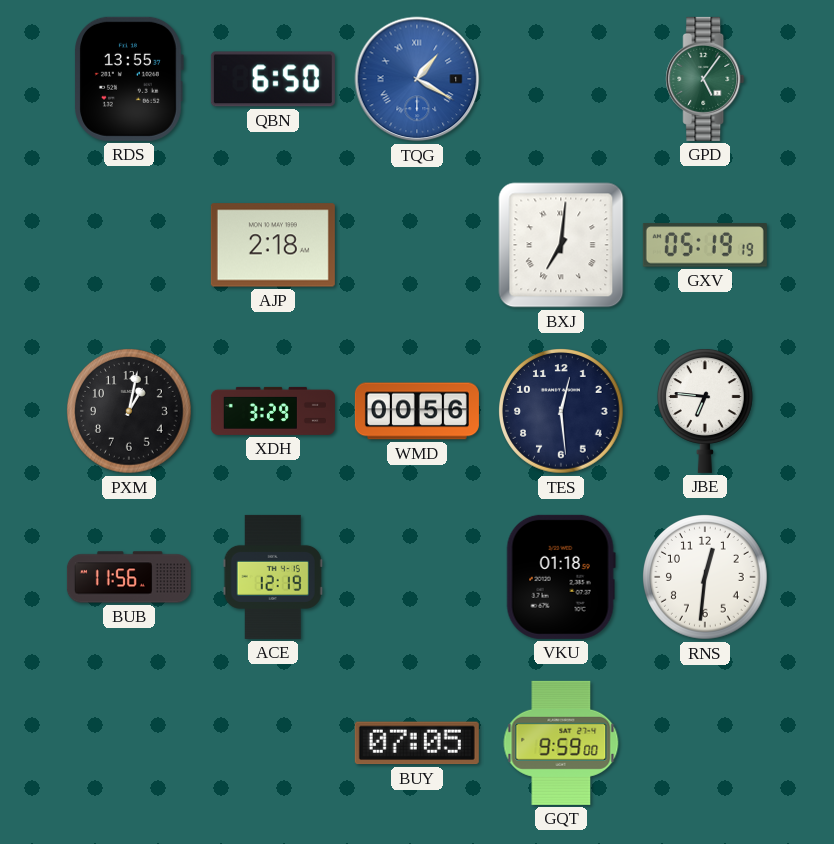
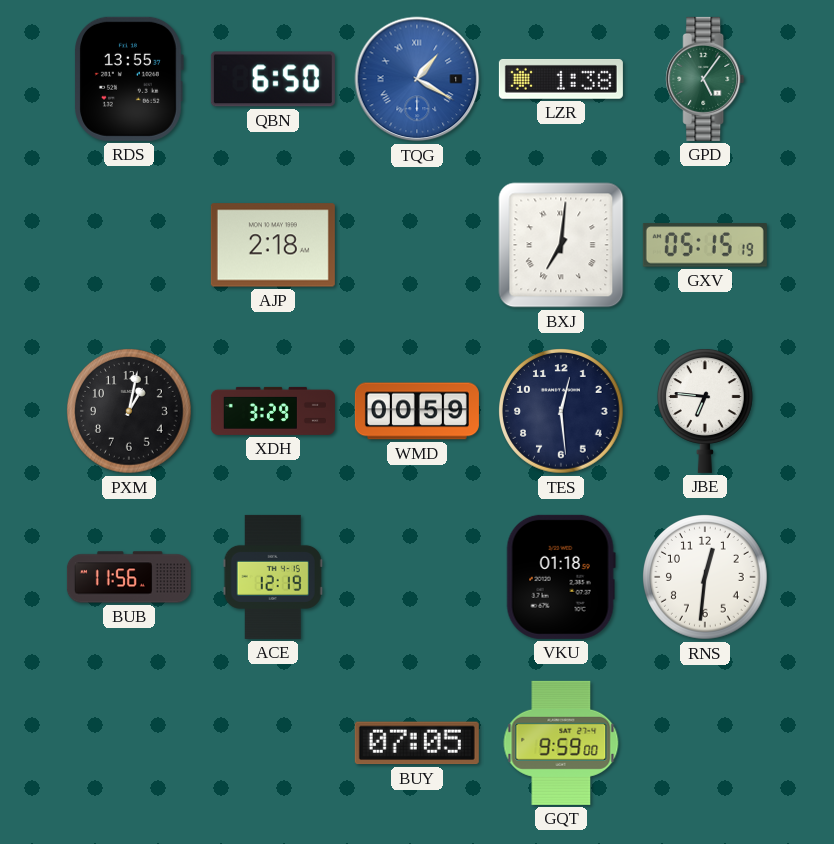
LZR: none -> 1:38 (561, 79)
GXV: 05:19 -> 05:15 (705, 245)
WMD: 00:56 -> 00:59 (417, 411)
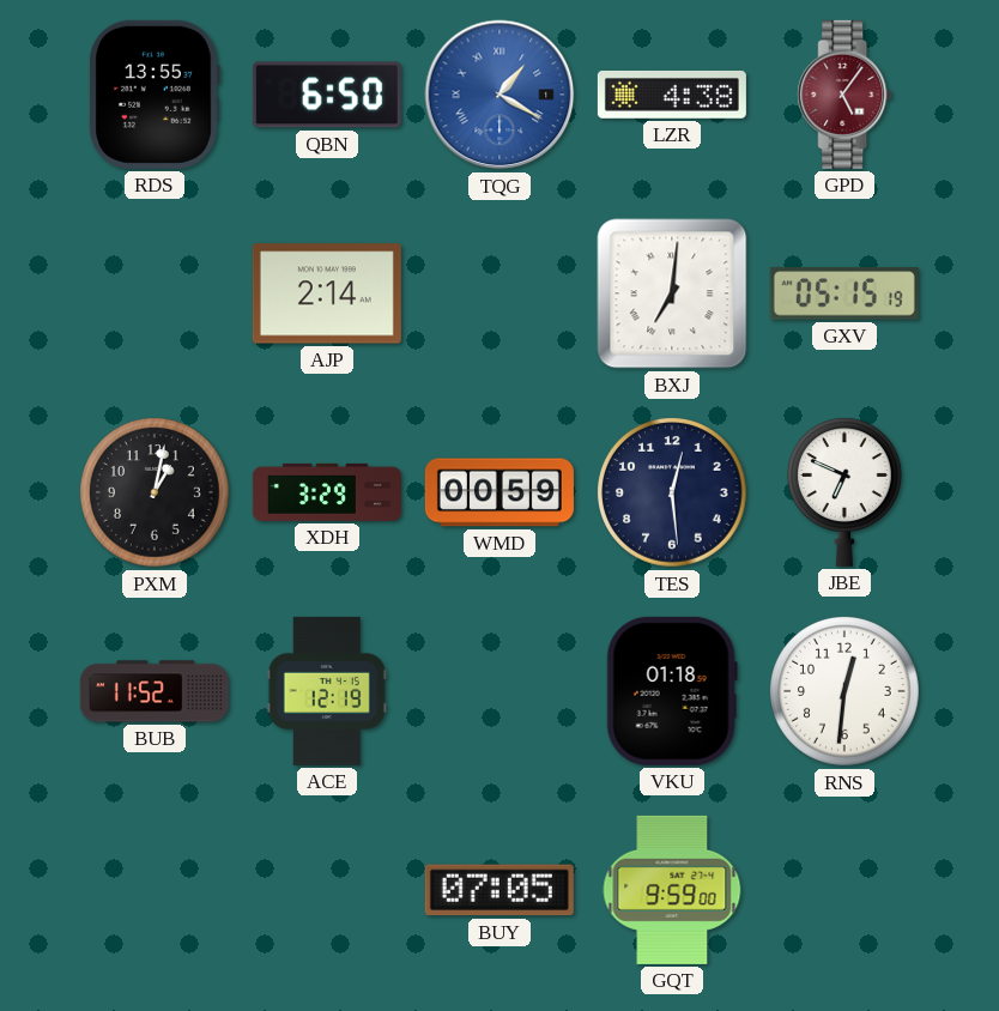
LZR: 1:38 -> 4:38 (672, 95)
GPD dial: green -> burgundy (844, 95)
AJP: 2:18 -> 2:14 (327, 293)
JBE: 6:46 -> 6:49 (844, 492)
BUB: 11:56 -> 11:52 (155, 691)
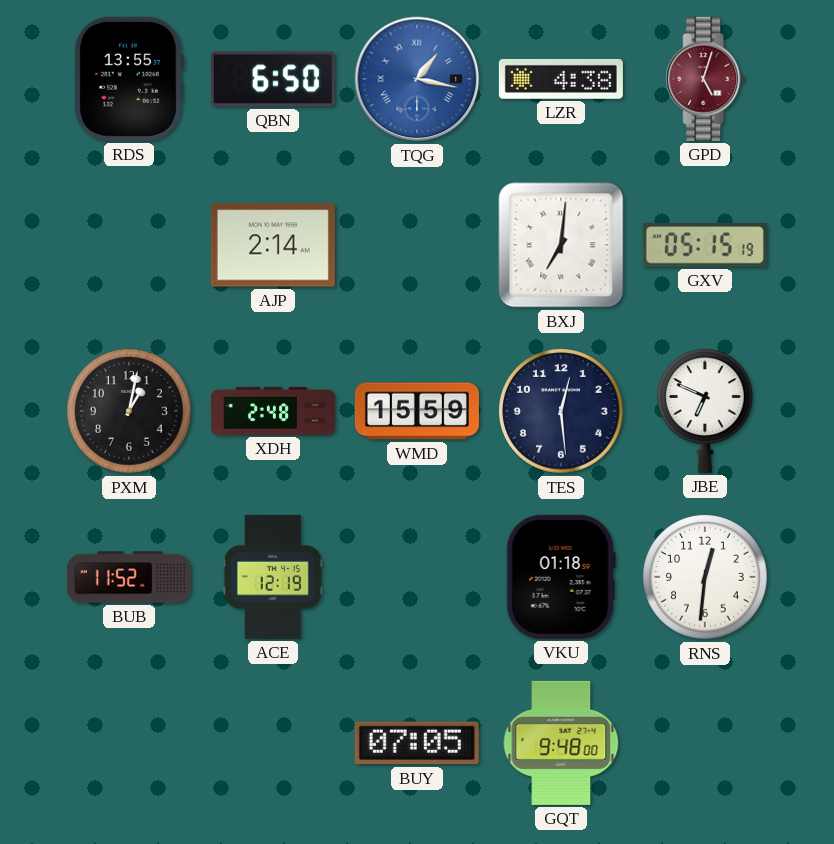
TQG: 1:20 -> 1:17 (417, 79)
GPD: 5:06 -> 5:03 (705, 79)
XDH: 3:29 -> 2:48 (273, 411)
WMD: 00:59 -> 15:59 (417, 411)
GQT: 9:59 -> 9:48 (561, 743)
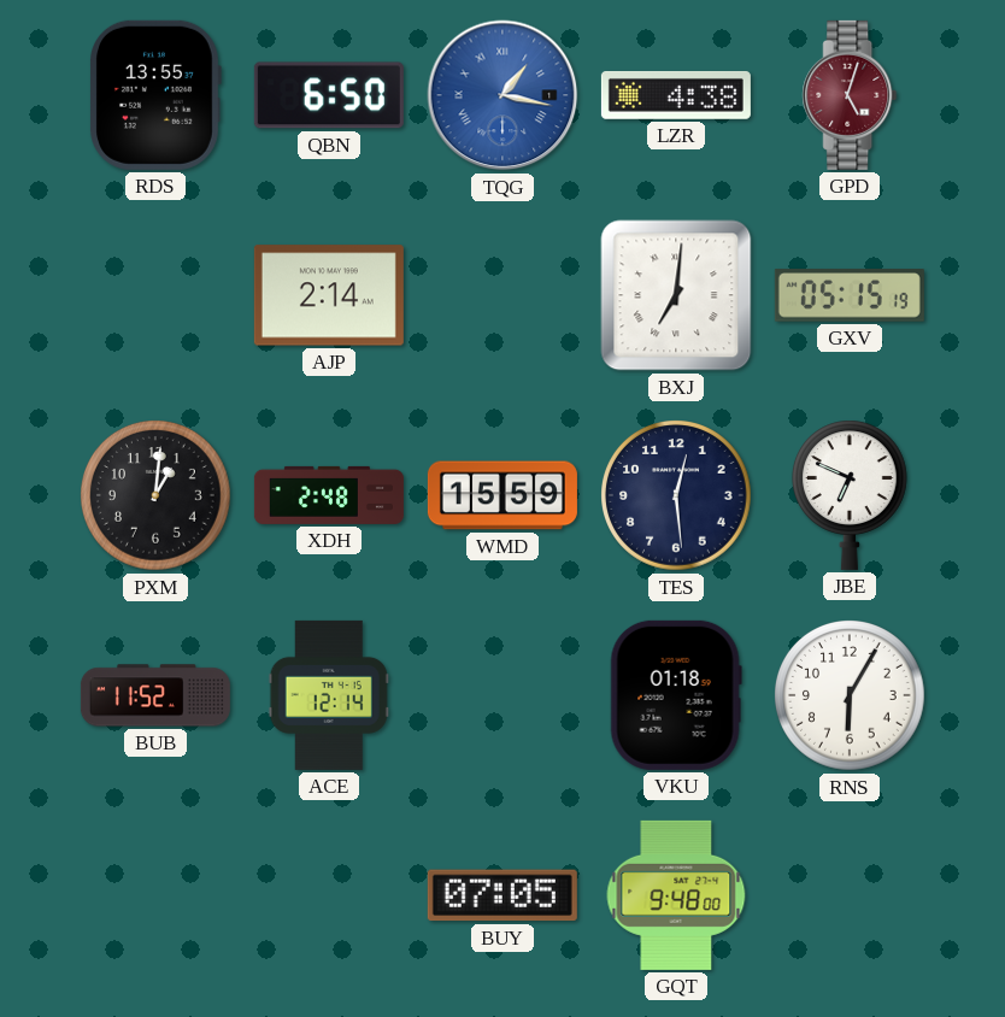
PXM: 1:02 -> 1:01 (157, 496)
ACE: 12:19 -> 12:14 (329, 695)
RNS: 12:31 -> 6:05 (851, 696)
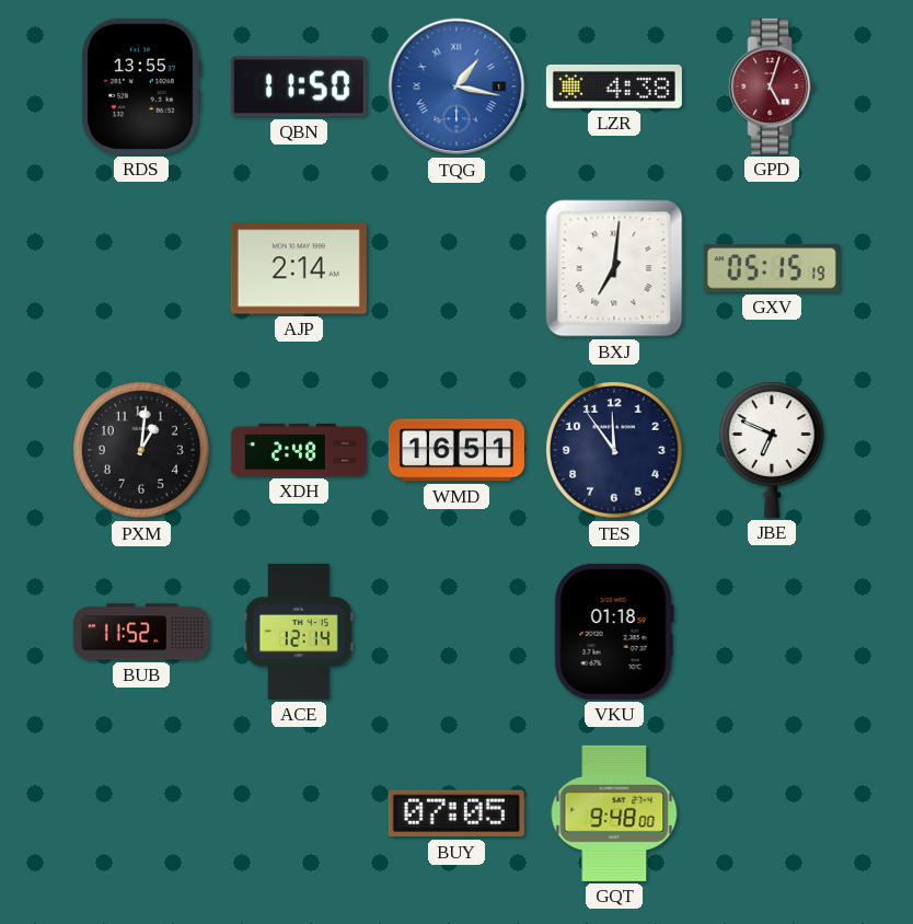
QBN: 6:50 -> 11:50 (299, 86)
WMD: 15:59 -> 16:51 (457, 450)
TES: 12:29 -> 11:54 (615, 451)
RNS: 6:05 -> none (851, 696)
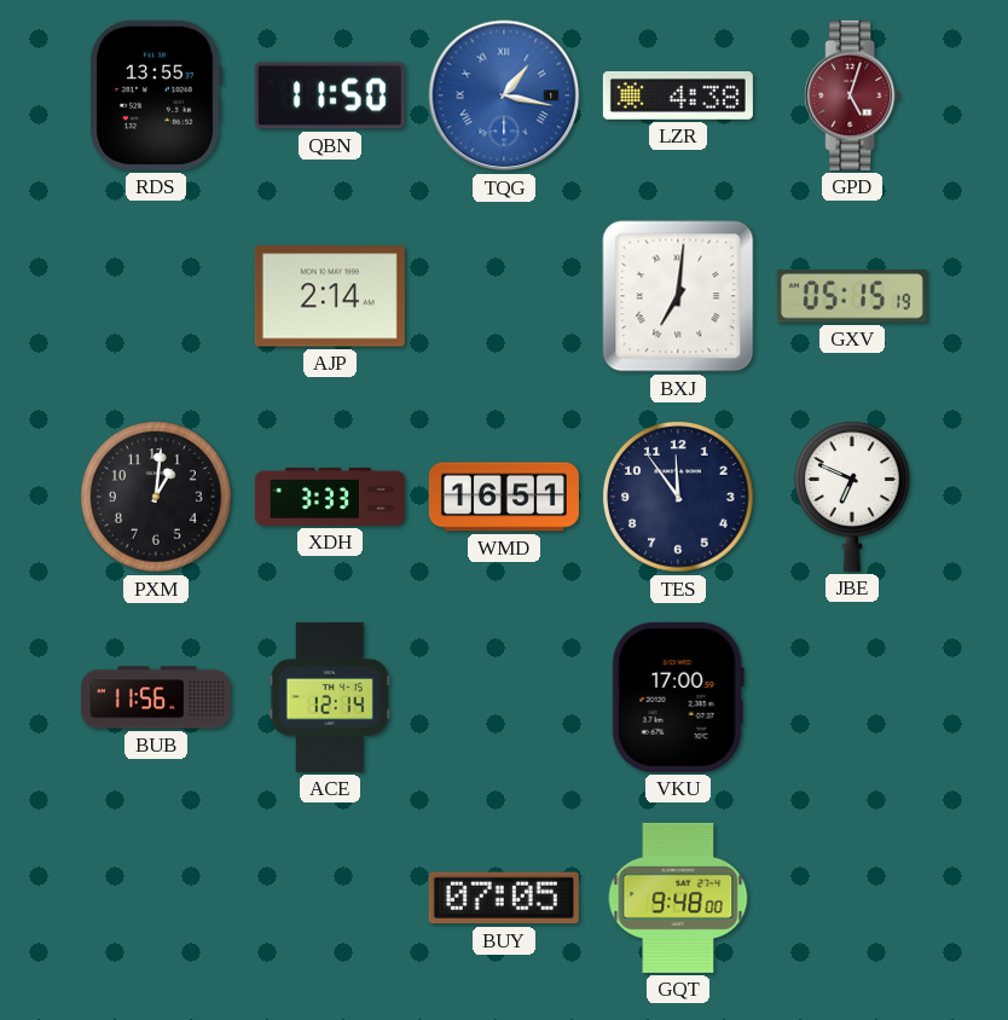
XDH: 2:48 -> 3:33 (330, 497)
BUB: 11:52 -> 11:56 (156, 697)
VKU: 01:18 -> 17:00 (678, 697)
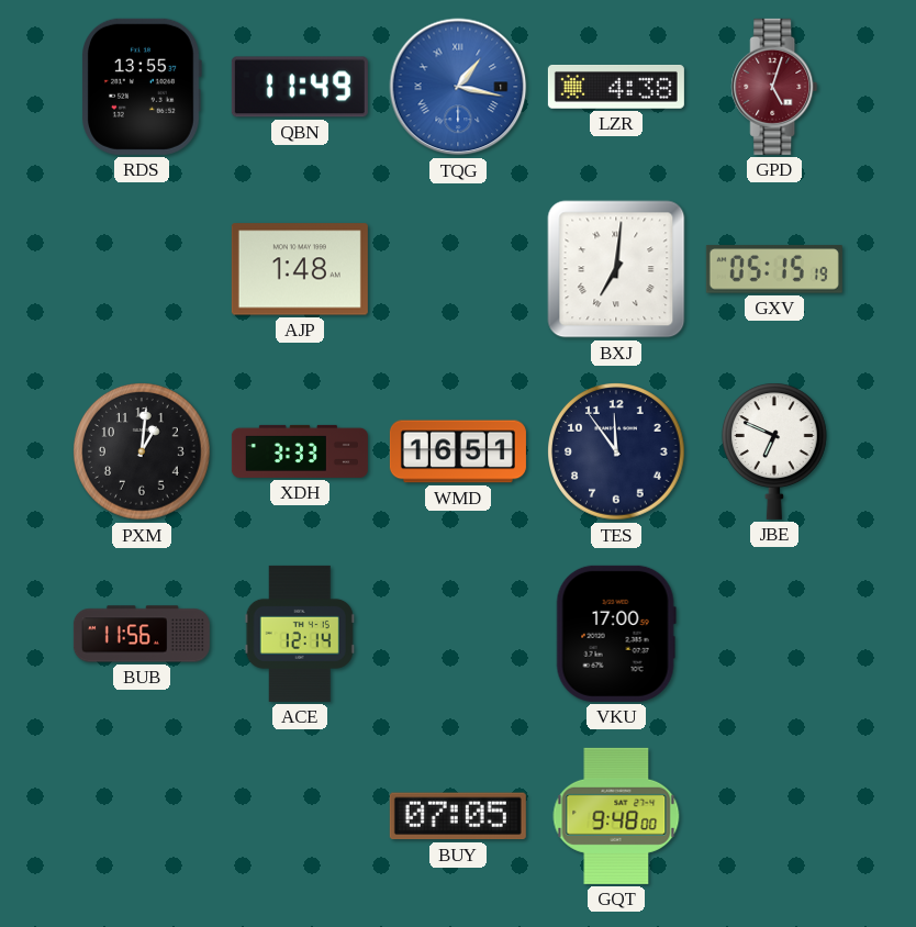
QBN: 11:50 -> 11:49 (300, 87)
AJP: 2:14 -> 1:48 (300, 269)
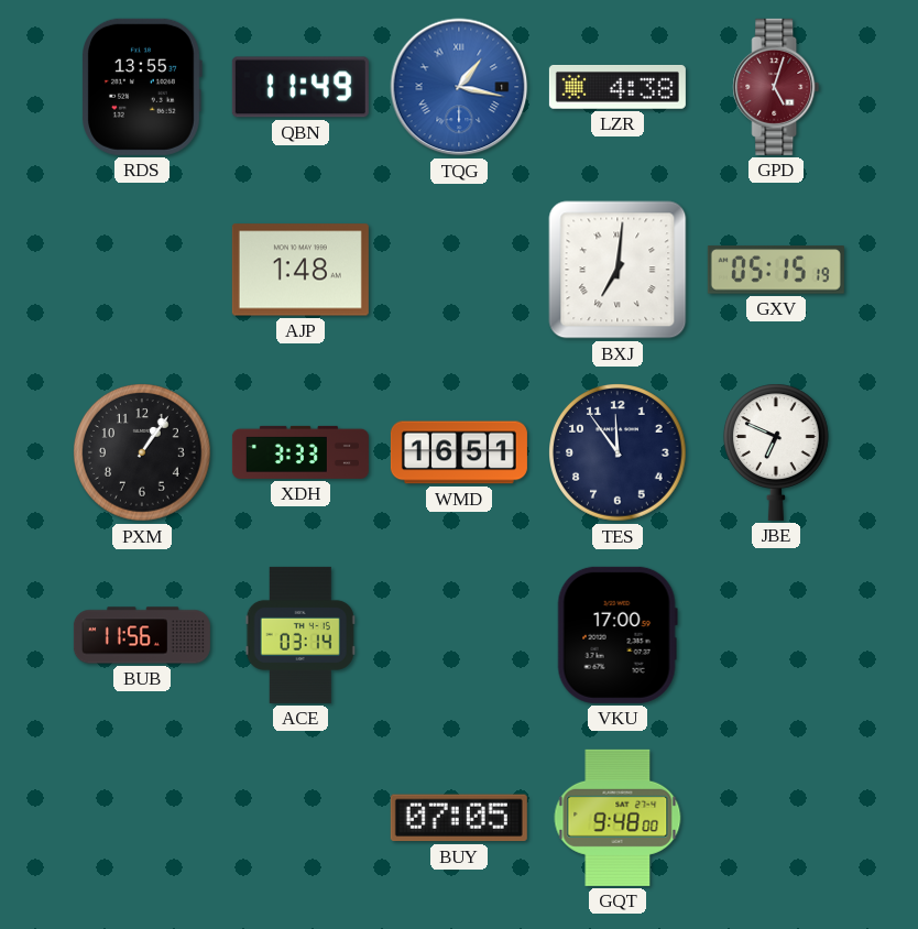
PXM: 1:01 -> 1:06 (143, 453)
ACE: 12:14 -> 03:14 (300, 635)
